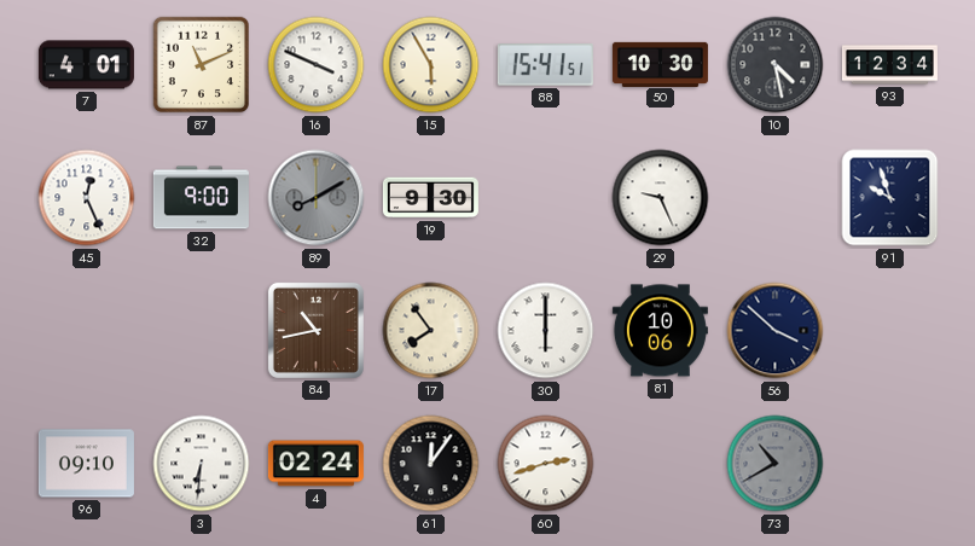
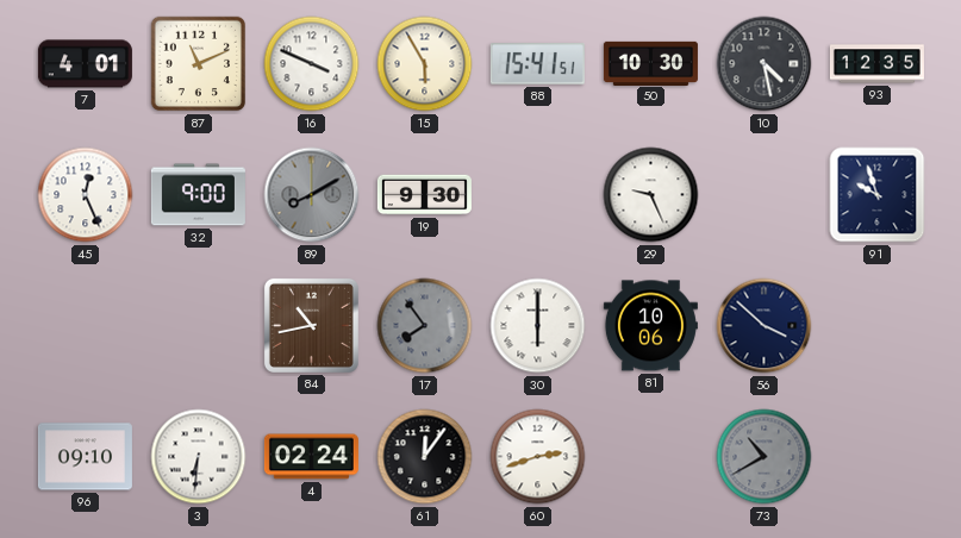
93: 12:34 -> 12:35 (876, 64)
17 dial: cream -> grey (425, 326)
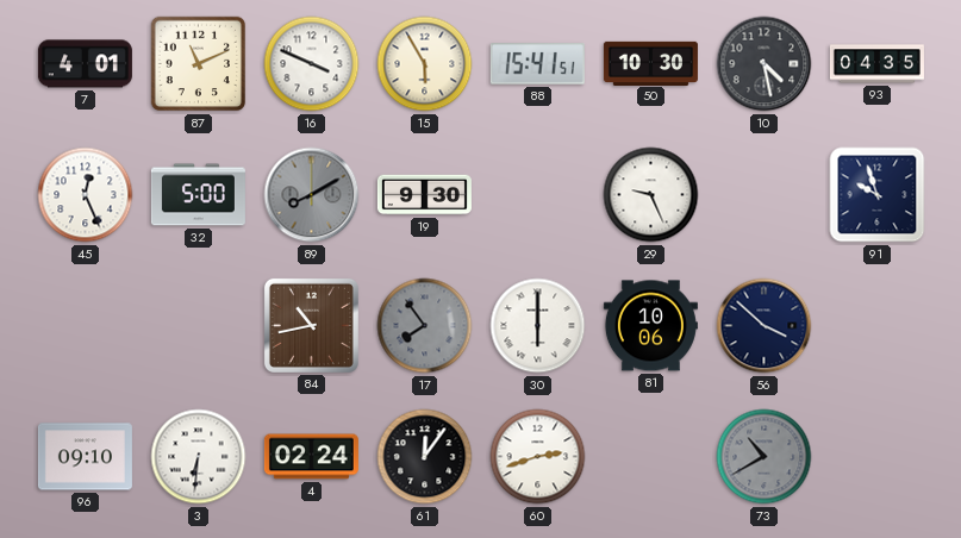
93: 12:35 -> 04:35 (876, 64)
32: 9:00 -> 5:00 (198, 195)
